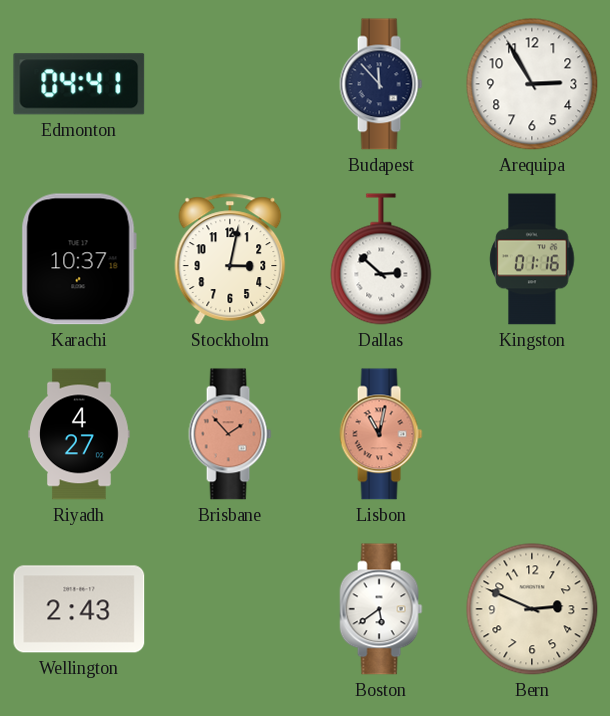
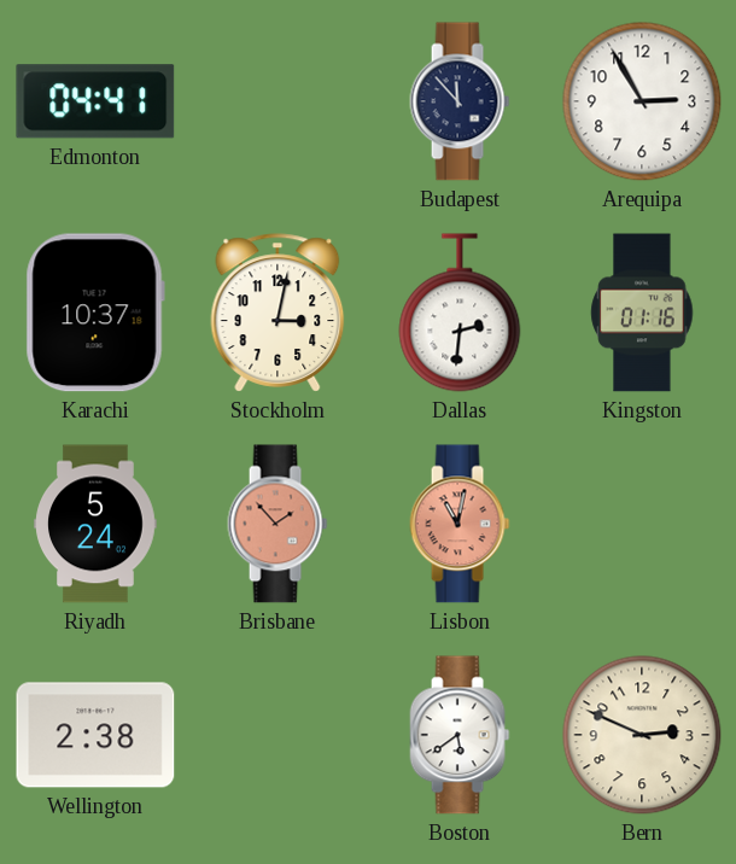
Dallas: 2:52 -> 2:31 (460, 313)
Riyadh: 4:27 -> 5:24 (95, 524)
Wellington: 2:43 -> 2:38 (95, 735)
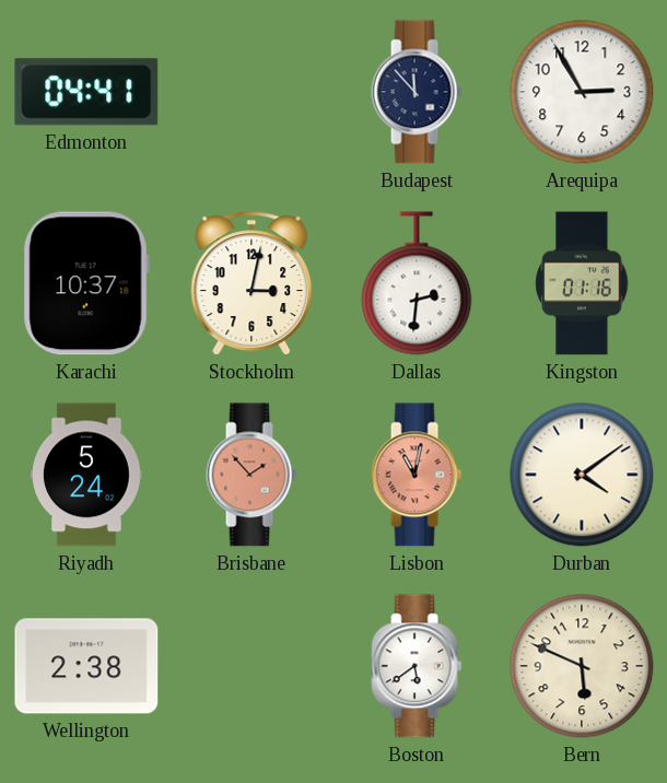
Durban: none -> 4:09 (582, 475)
Bern: 2:49 -> 5:49 (582, 666)
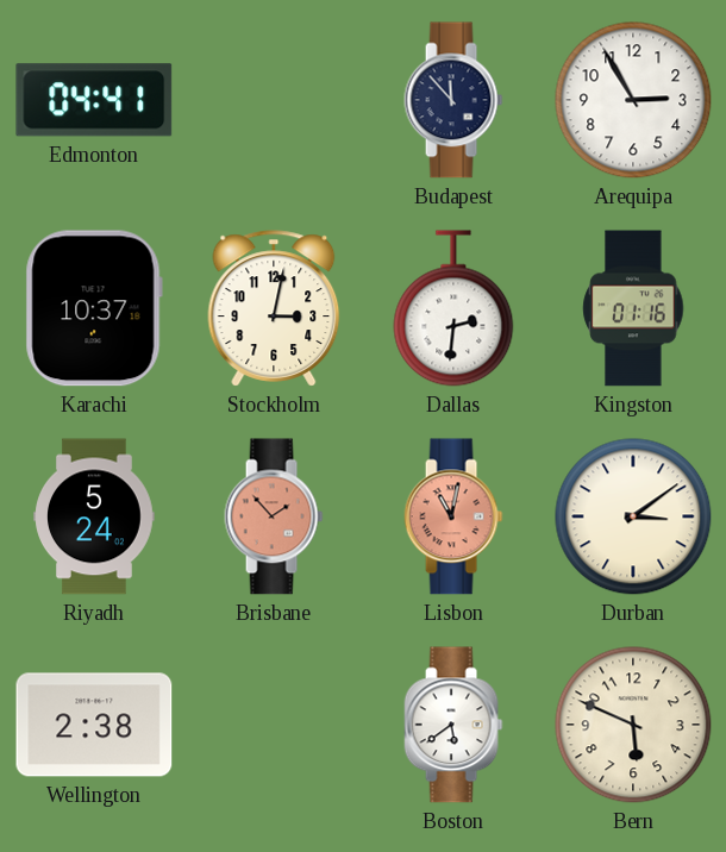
Durban: 4:09 -> 3:09 (633, 516)
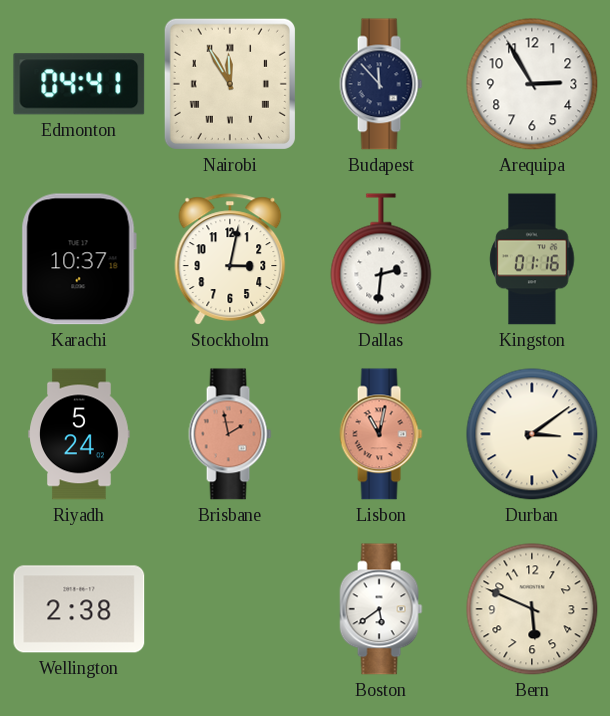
Nairobi: none -> 11:55 (230, 84)
Brisbane: 1:53 -> 1:58 (230, 434)
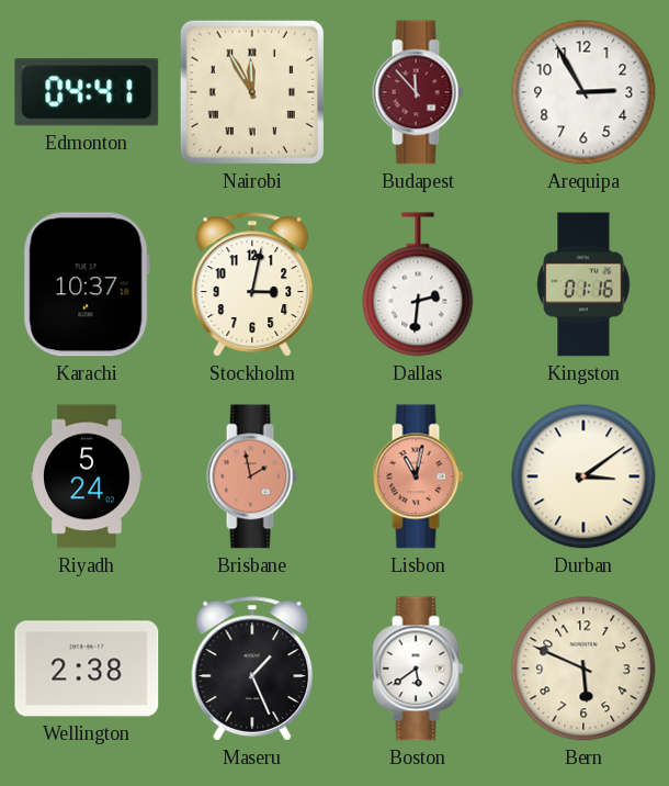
Budapest dial: navy -> burgundy (418, 92)
Maseru: none -> 1:26 (252, 669)
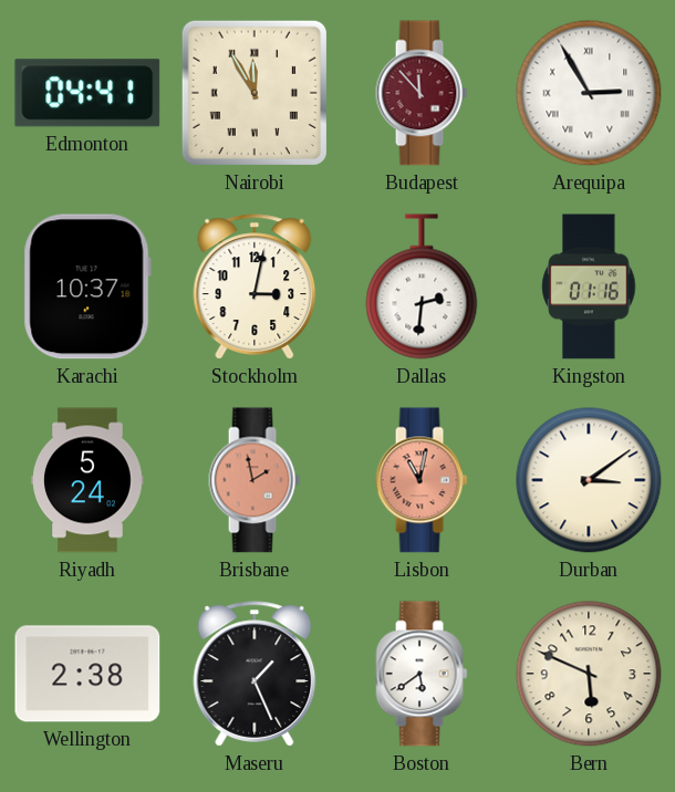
Arequipa numerals: Arabic -> Roman (589, 93)
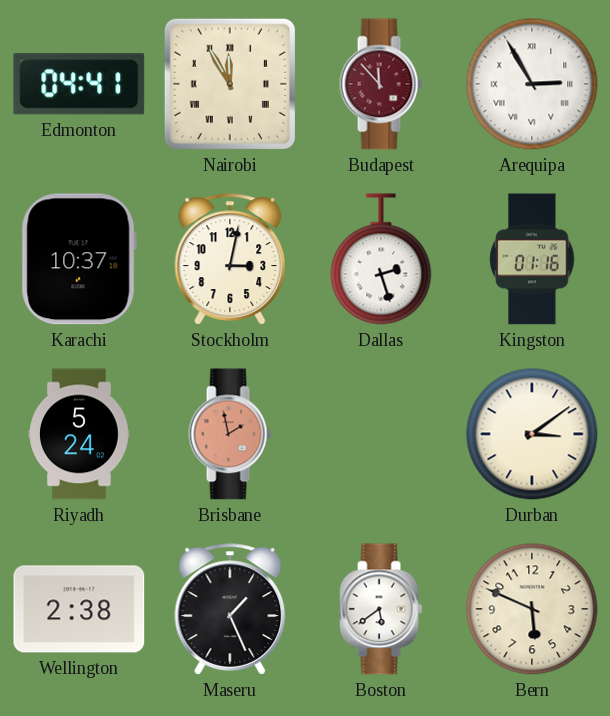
Dallas: 2:31 -> 2:27 (381, 259)
Lisbon: 11:02 -> none (422, 480)
